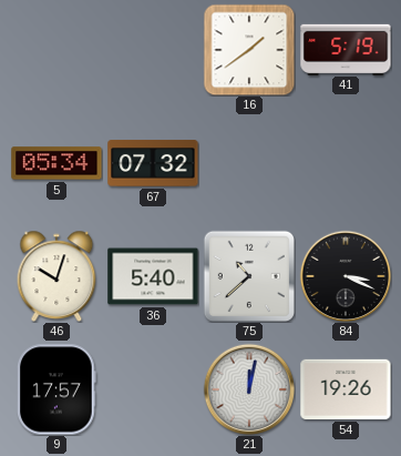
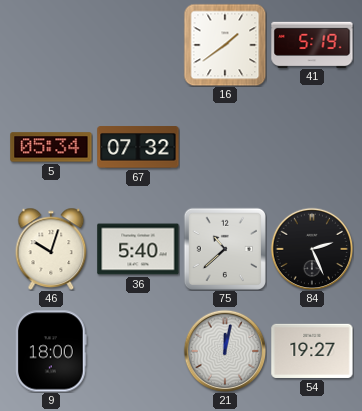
84: 3:19 -> 2:26 (312, 249)
9: 17:57 -> 18:00 (52, 351)
54: 19:26 -> 19:27 (312, 351)
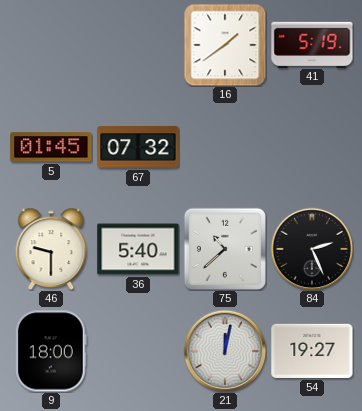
5: 05:34 -> 01:45 (51, 147)
46: 10:03 -> 9:30 (51, 249)
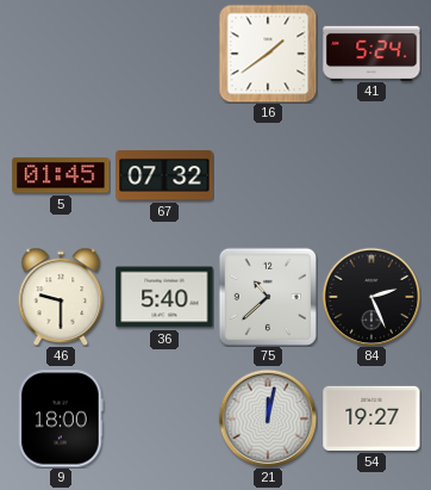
41: 5:19 -> 5:24 (371, 52)
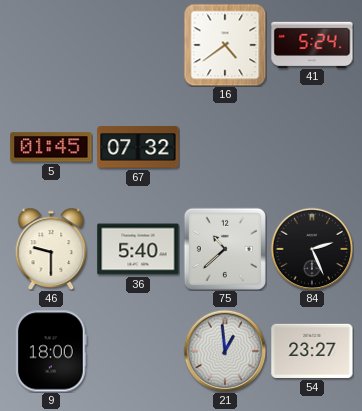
16: 1:39 -> 4:39 (225, 45)
21: 12:02 -> 12:59 (225, 351)
54: 19:27 -> 23:27 (312, 351)
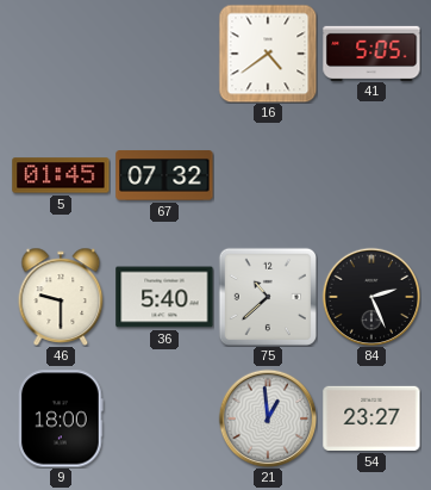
41: 5:24 -> 5:05 (371, 52)
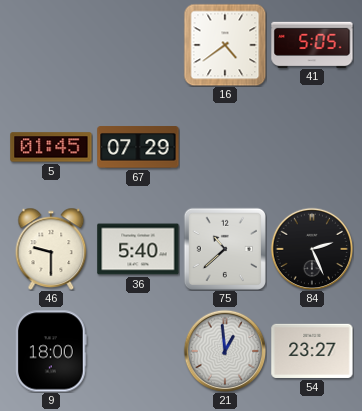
67: 07:32 -> 07:29 (138, 147)
